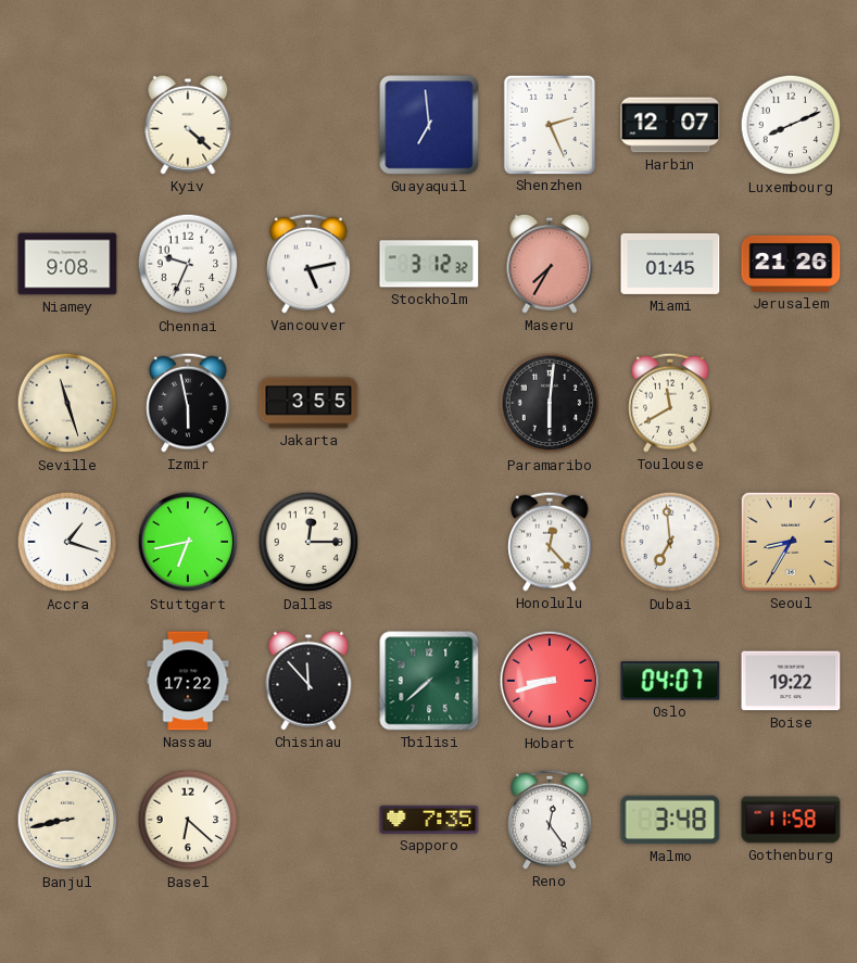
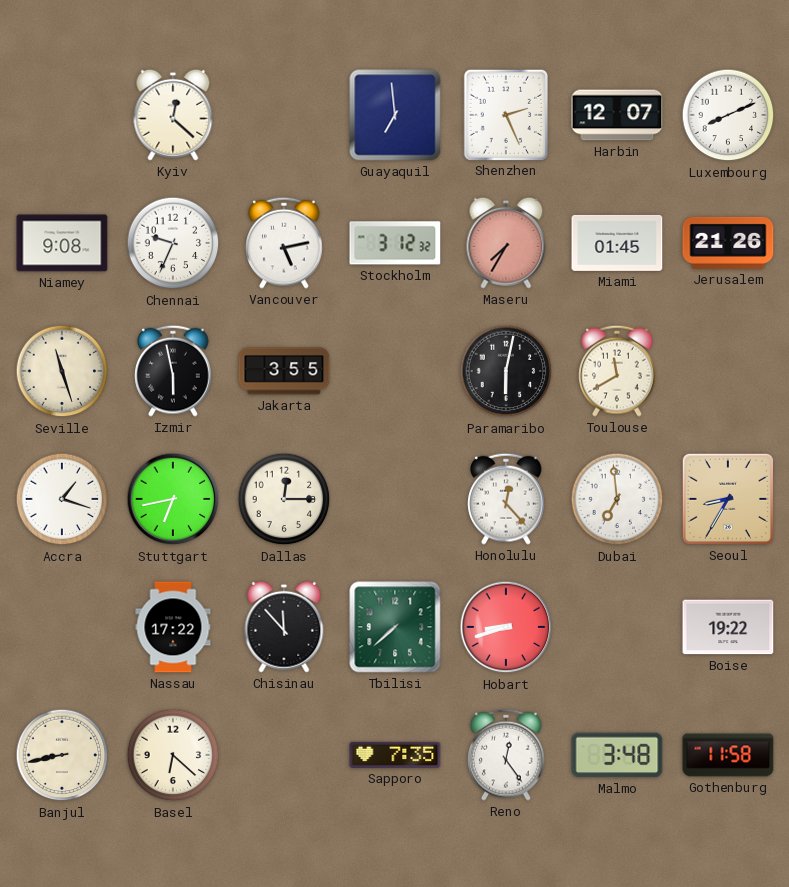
Kyiv: 4:22 -> 12:22 (173, 115)
Paramaribo: 6:01 -> 6:02 (506, 371)
Oslo: 04:07 -> none (670, 681)
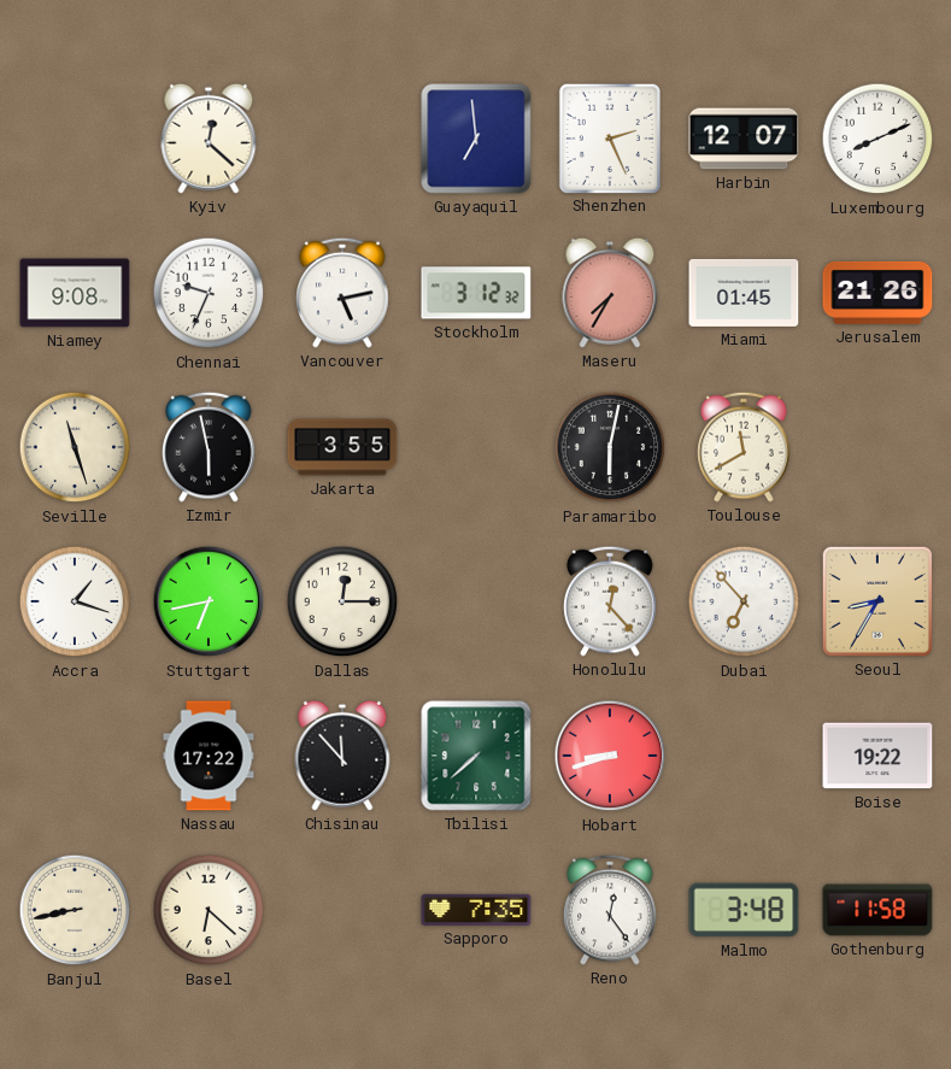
Dubai: 6:59 -> 6:53 (744, 601)
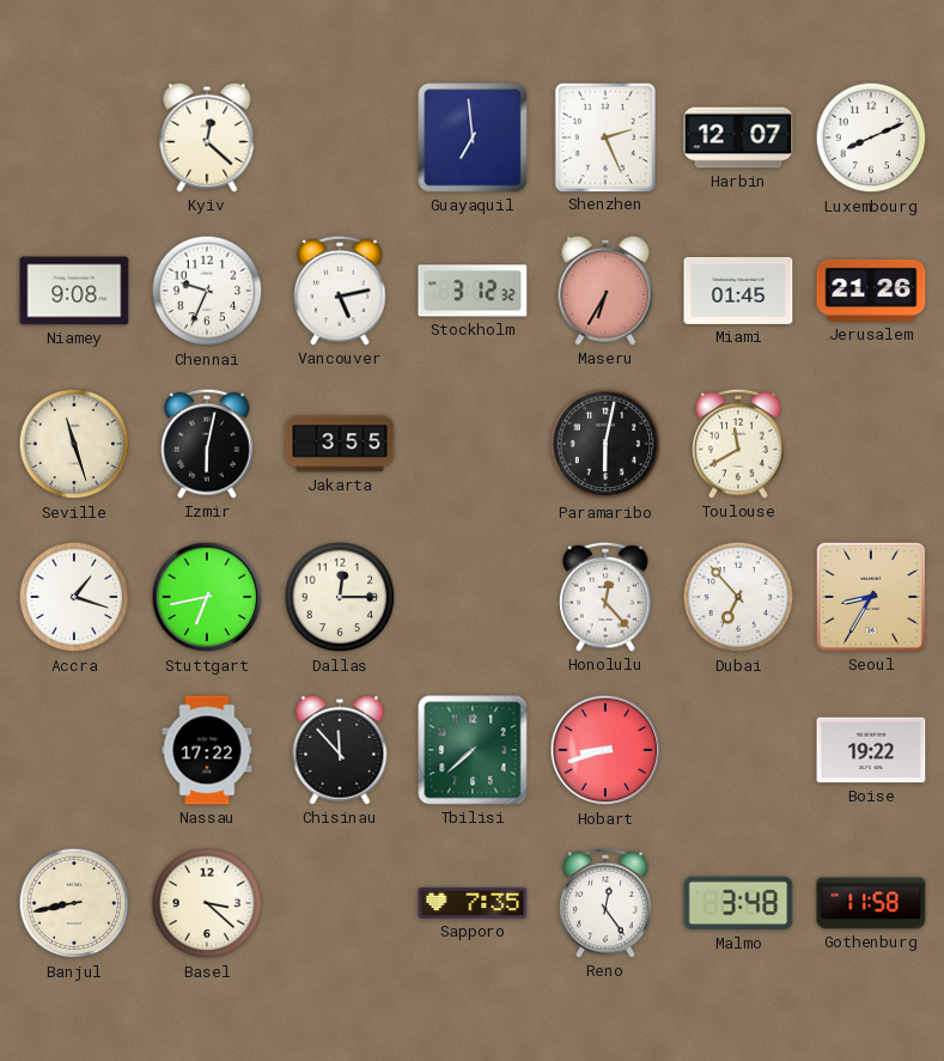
Maseru: 7:35 -> 6:35 (605, 291)
Izmir: 5:58 -> 6:02 (207, 444)
Basel: 6:22 -> 3:22 (207, 903)
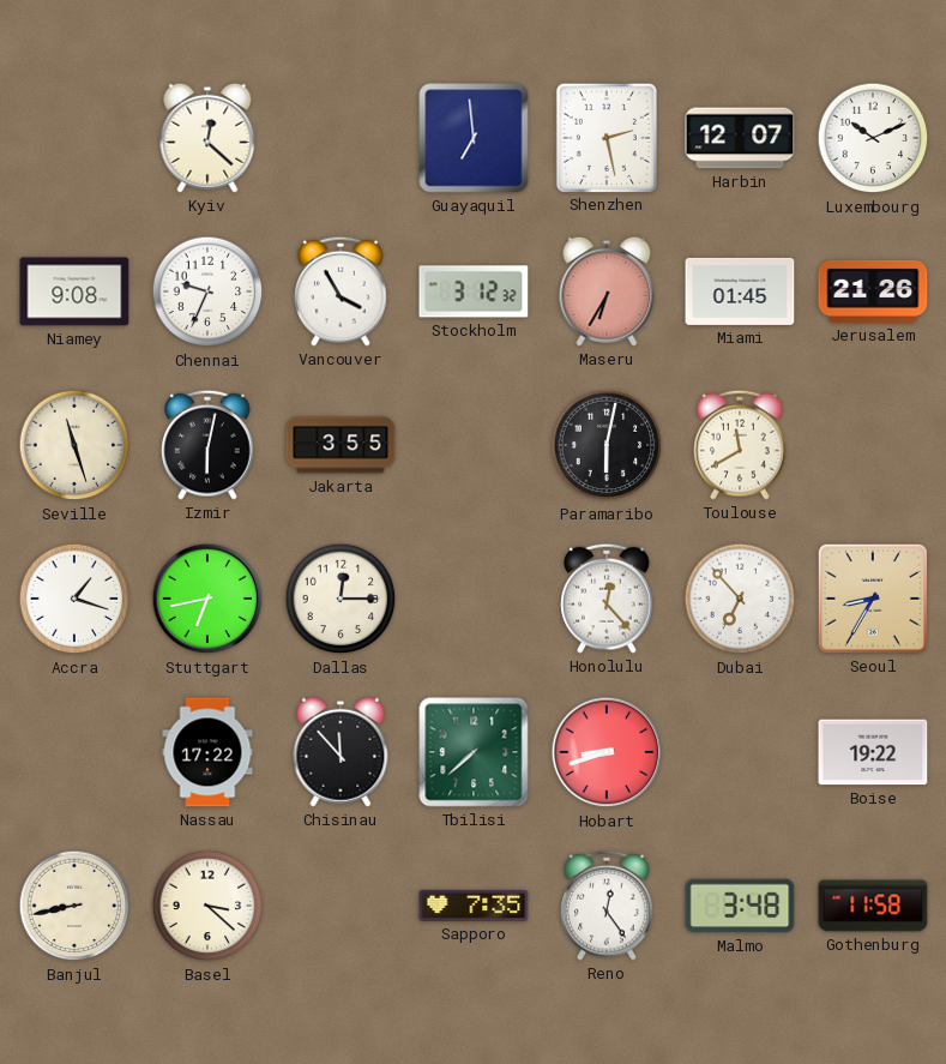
Shenzhen: 2:26 -> 2:28 (607, 137)
Luxembourg: 8:11 -> 10:11 (873, 138)
Vancouver: 5:13 -> 3:55 (341, 291)
